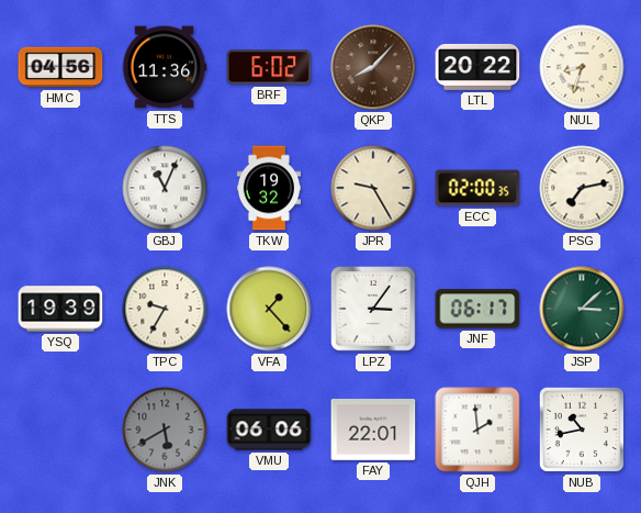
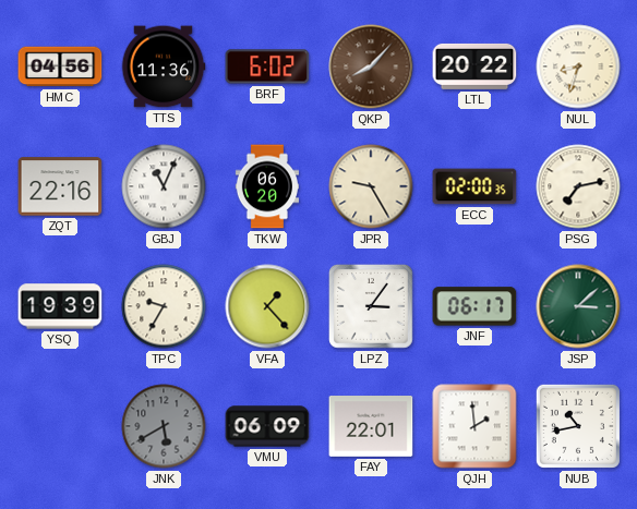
ZQT: none -> 22:16 (60, 186)
TKW: 19:32 -> 06:20 (266, 186)
VMU: 06:06 -> 06:09 (267, 426)
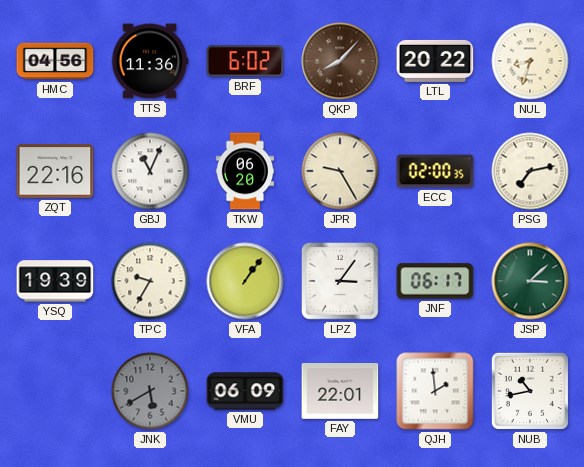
VFA: 1:23 -> 1:06 (245, 281)
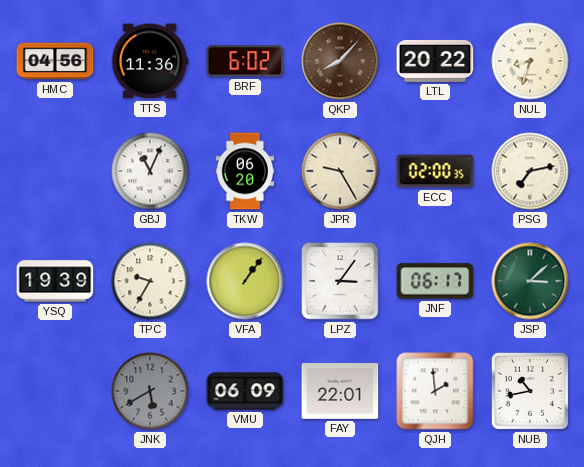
ZQT: 22:16 -> none (55, 171)
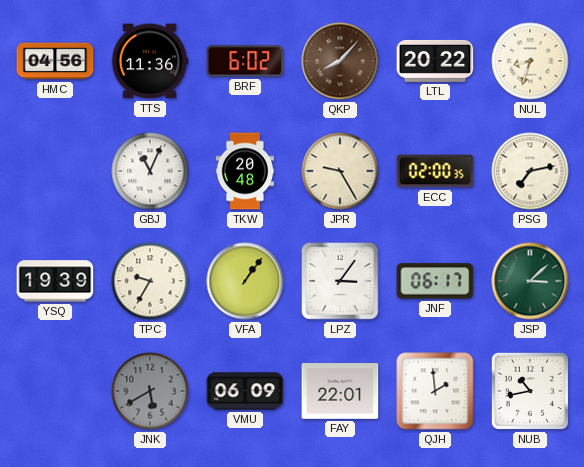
TKW: 06:20 -> 20:48 (244, 171)
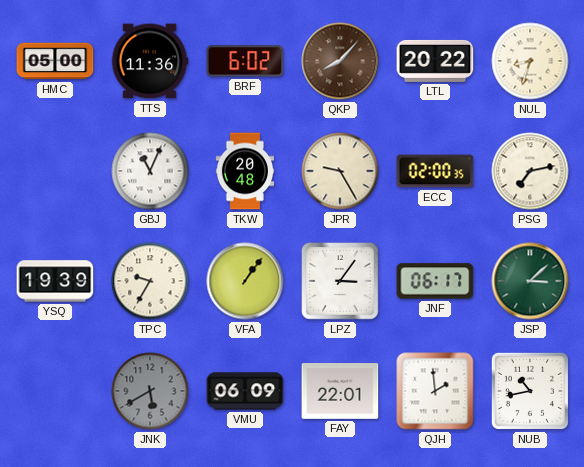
HMC: 04:56 -> 05:00 (55, 61)
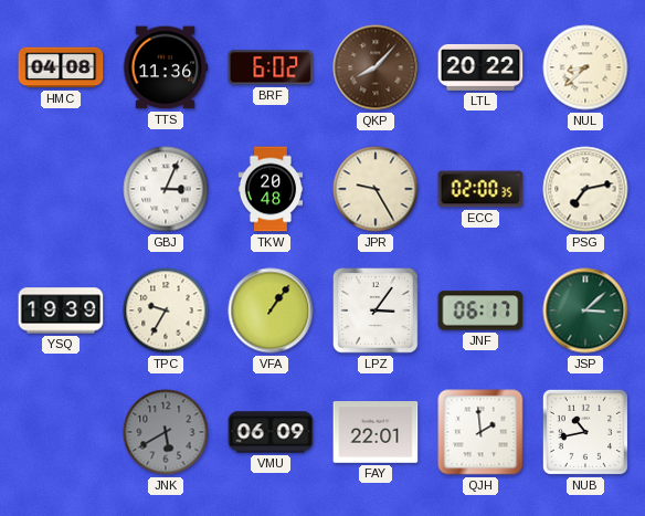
HMC: 05:00 -> 04:08 (61, 67)
NUL: 8:33 -> 8:38 (585, 67)
GBJ: 11:04 -> 3:04 (166, 189)
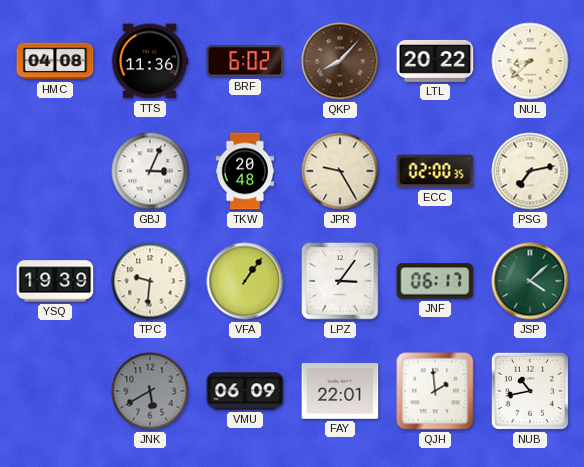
TPC: 9:35 -> 9:31 (150, 281)
JSP: 3:08 -> 4:08 (530, 281)
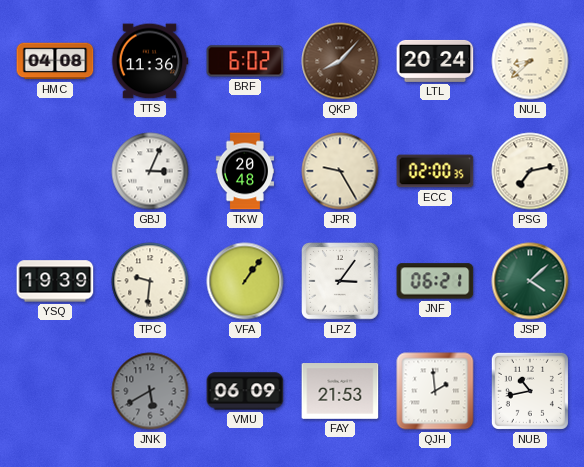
LTL: 20:22 -> 20:24 (435, 61)
JNF: 06:17 -> 06:21 (435, 281)
FAY: 22:01 -> 21:53 (340, 392)
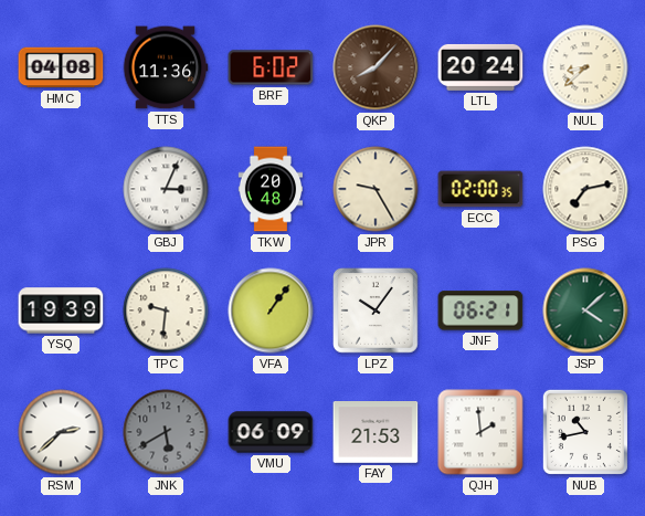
LPZ: 3:06 -> 10:06 (377, 312)
RSM: none -> 2:38 (61, 432)
